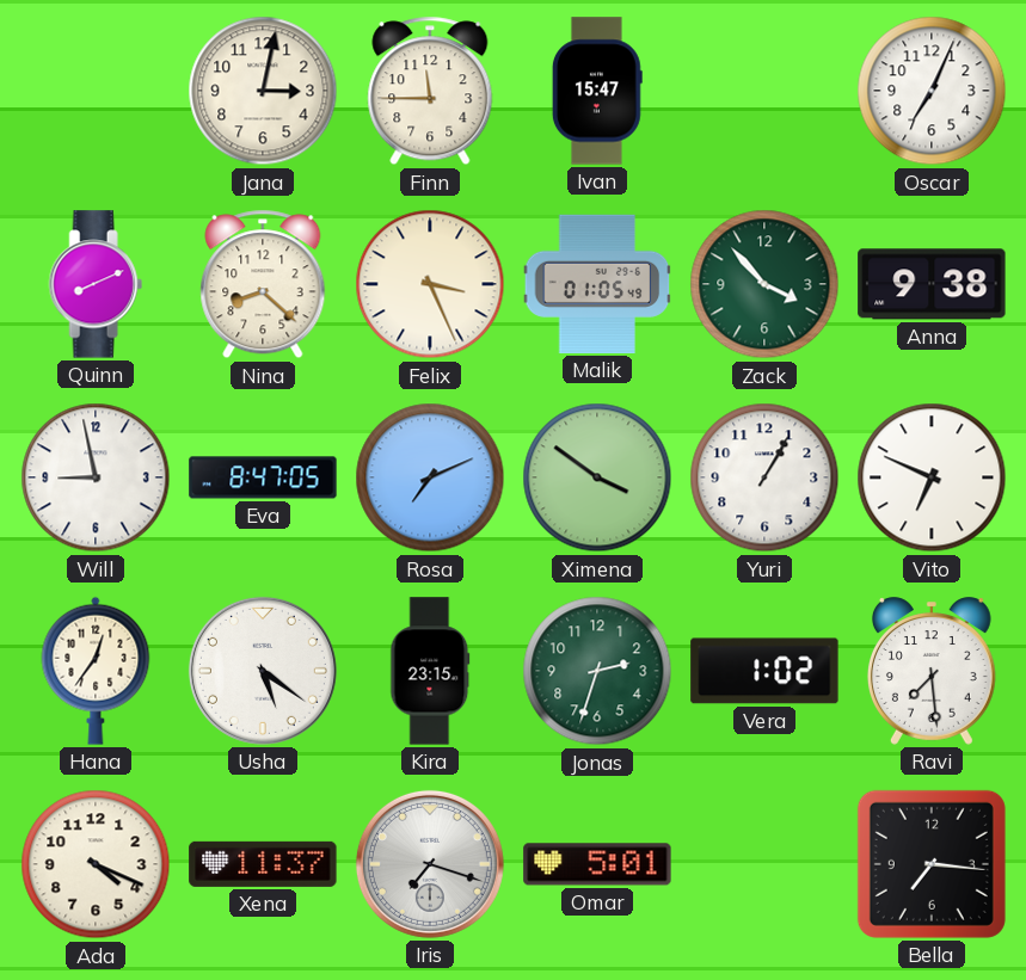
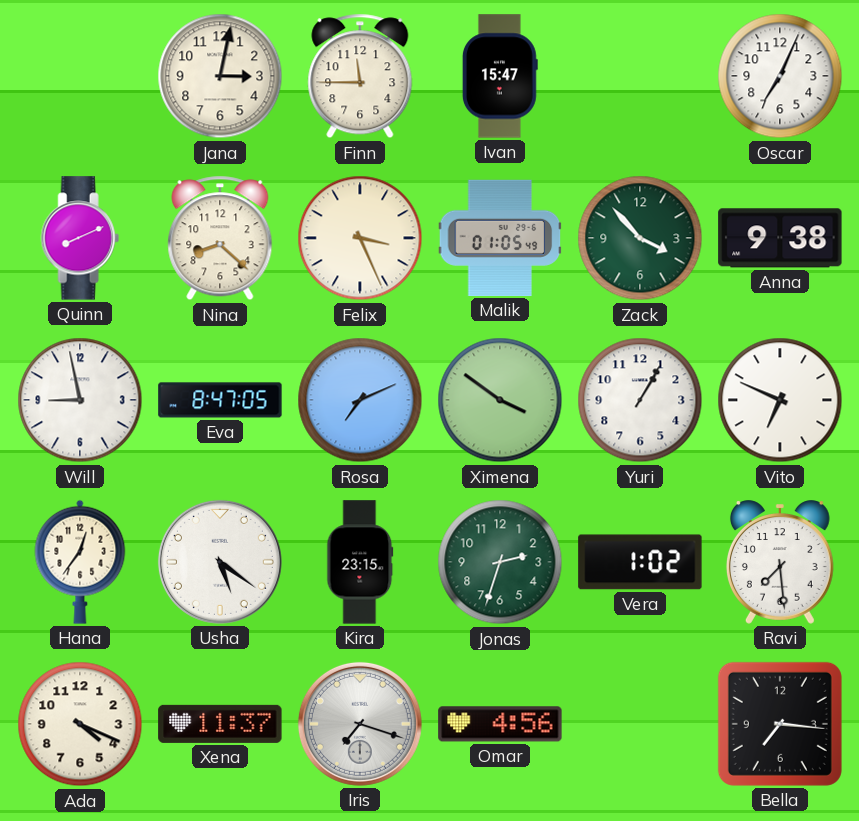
Omar: 5:01 -> 4:56 (500, 724)
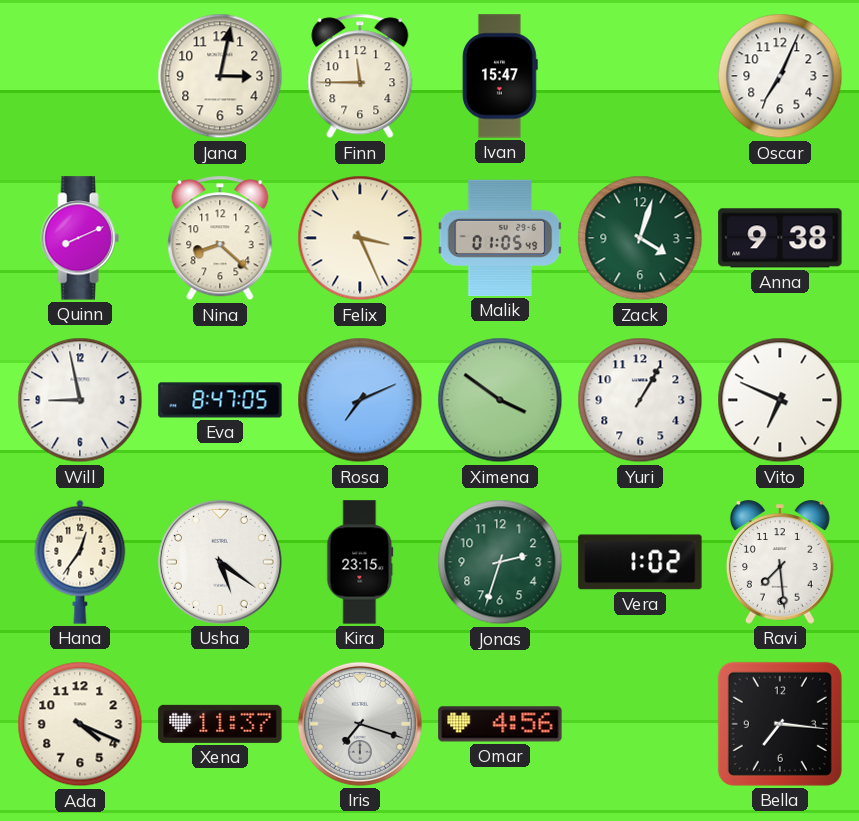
Zack: 3:53 -> 4:03 (640, 238)
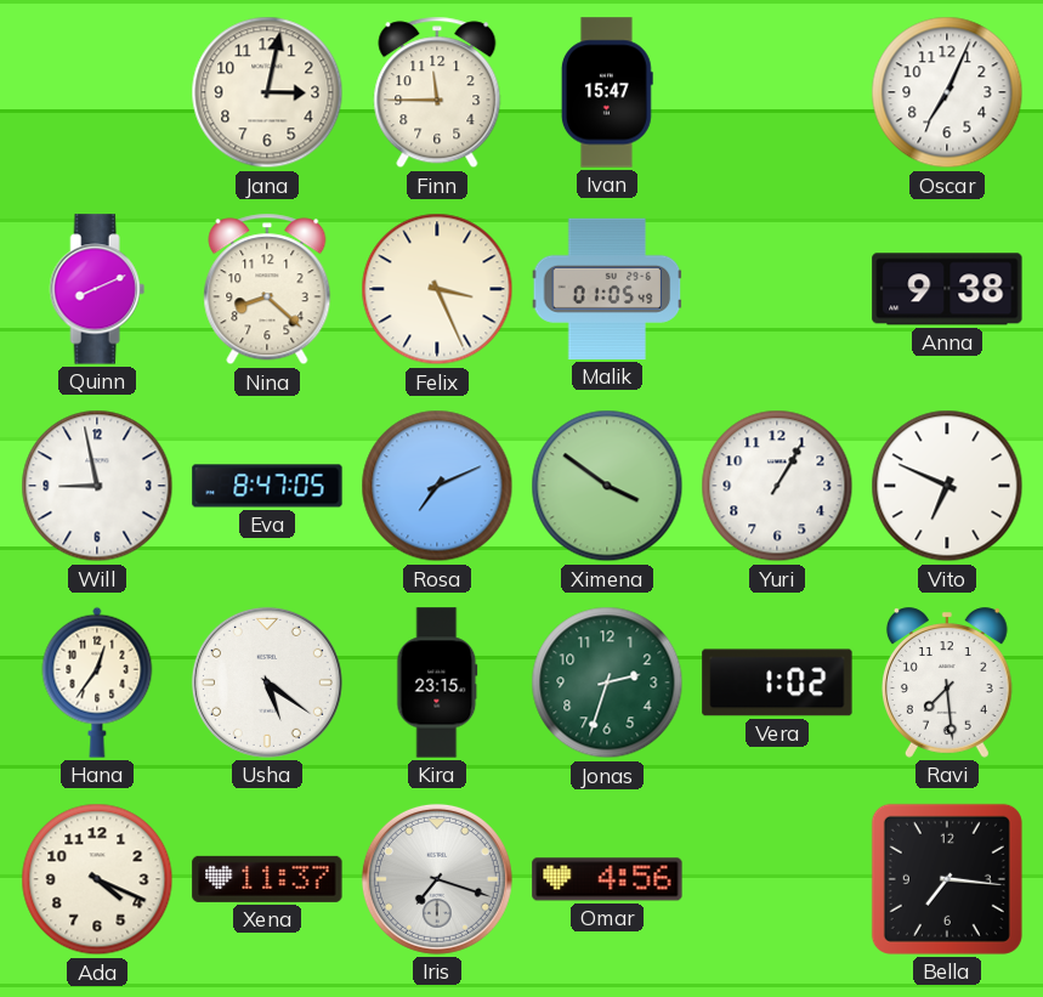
Zack: 4:03 -> none (640, 238)
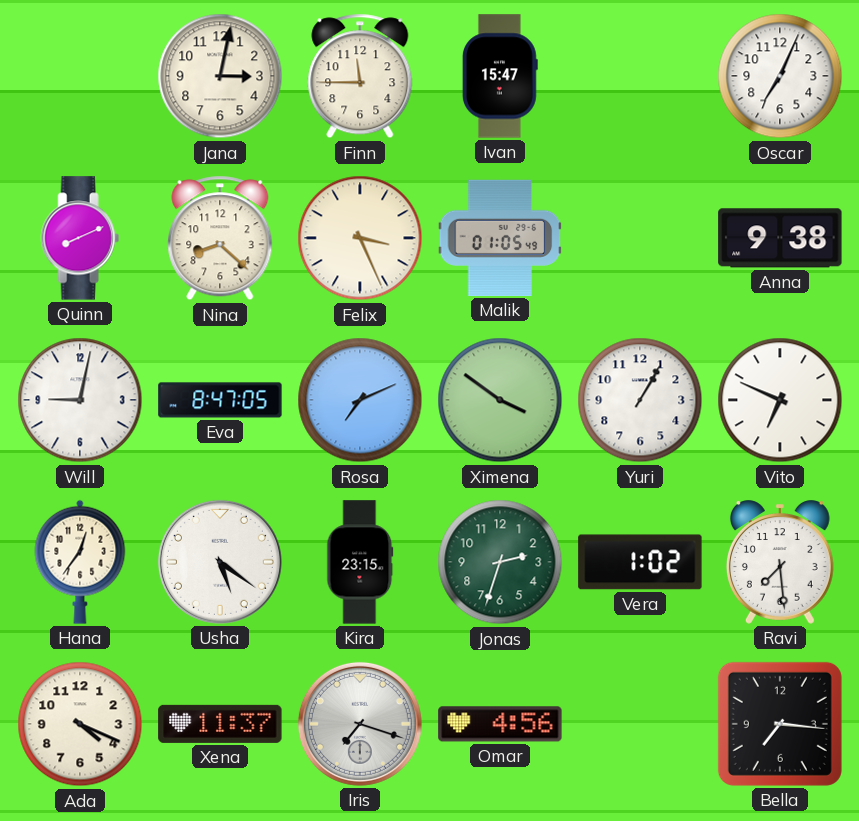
Will: 8:58 -> 9:02 (80, 400)
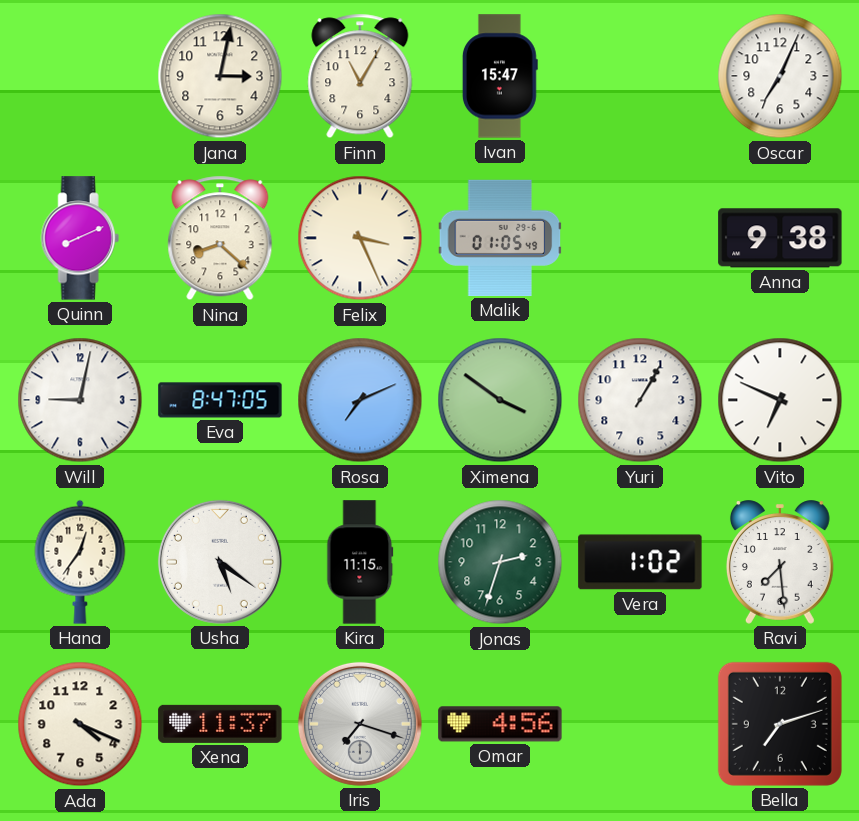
Finn: 11:45 -> 11:05 (360, 76)
Kira: 23:15 -> 11:15 (360, 562)
Bella: 7:16 -> 7:12 (780, 724)
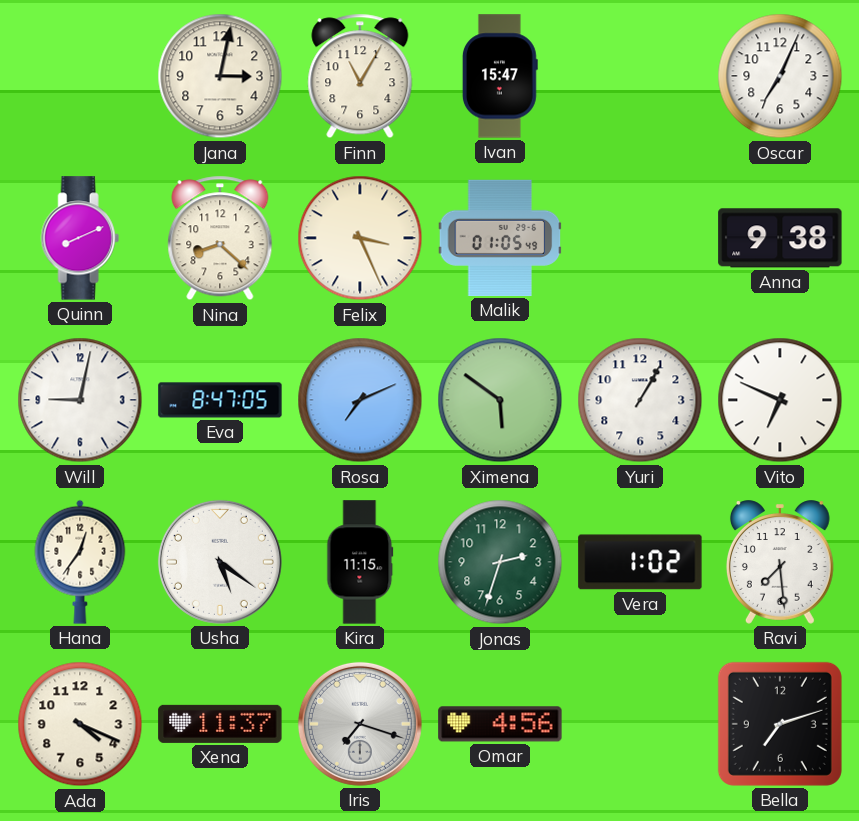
Ximena: 3:51 -> 5:51 (500, 400)
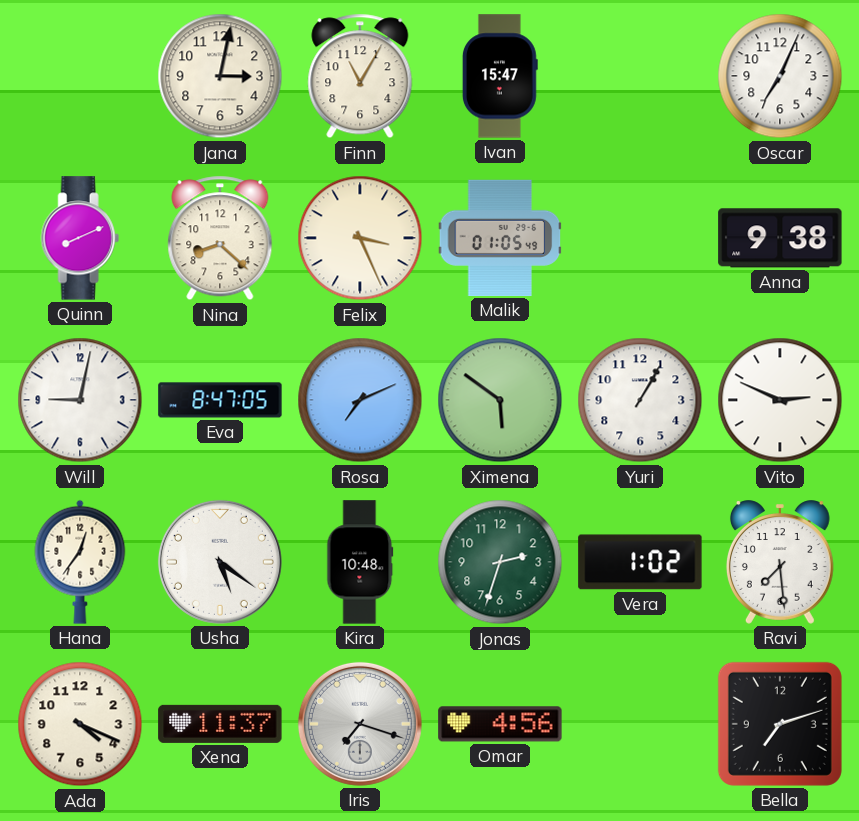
Vito: 6:49 -> 2:49 (780, 400)
Kira: 11:15 -> 10:48 (360, 562)
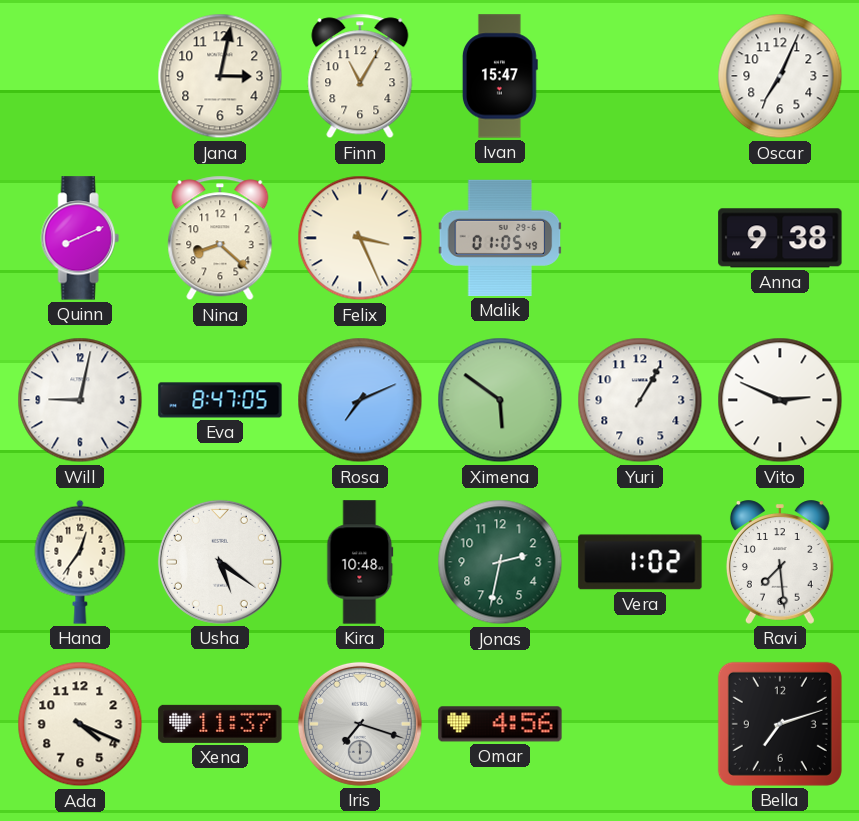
Jonas: 2:33 -> 2:32 (500, 562)
